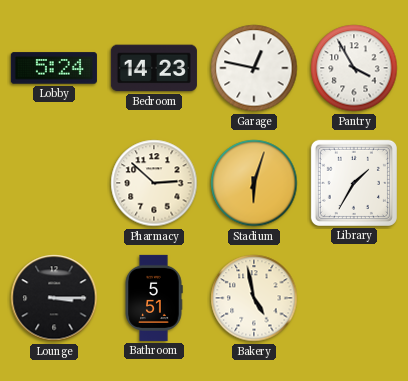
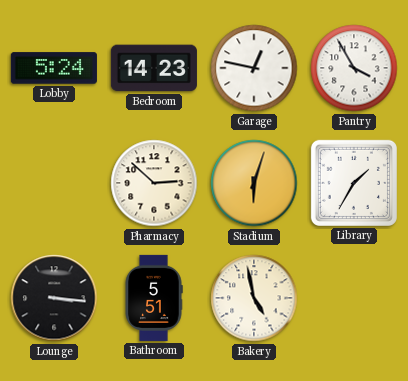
Lounge: 3:15 -> 3:16 (54, 298)
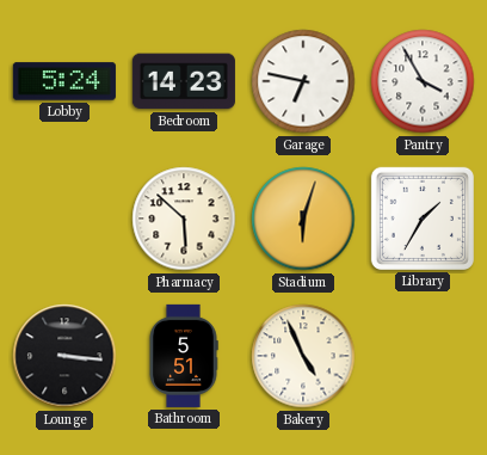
Garage: 12:47 -> 6:47 (303, 81)
Pharmacy: 2:52 -> 5:52 (184, 219)
Bakery: 4:58 -> 4:56 (303, 356)
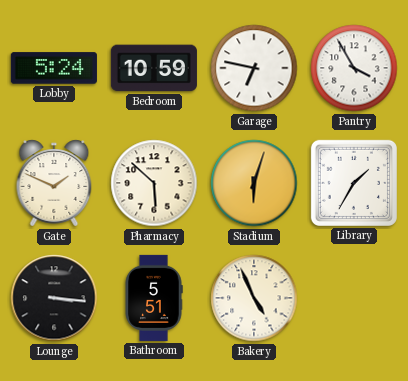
Bedroom: 14:23 -> 10:59 (154, 68)
Gate: none -> 1:49 (54, 183)
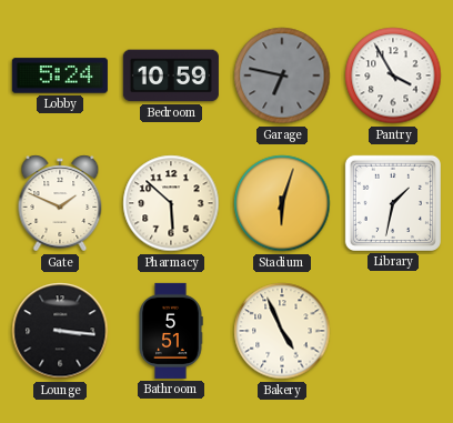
Garage dial: white -> grey (282, 75)
Library: 1:35 -> 1:32 (393, 203)
